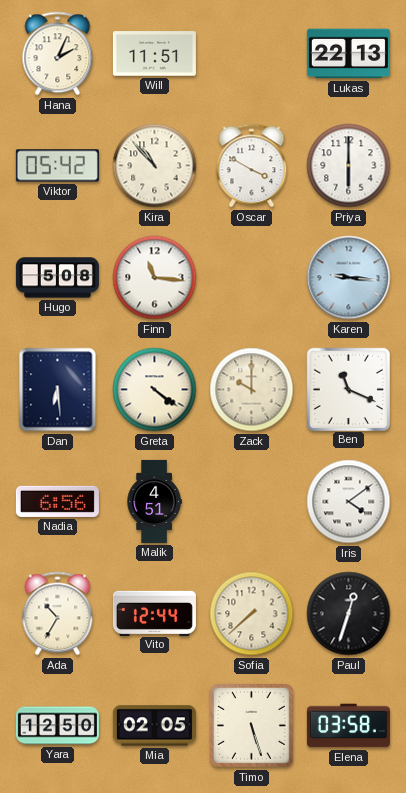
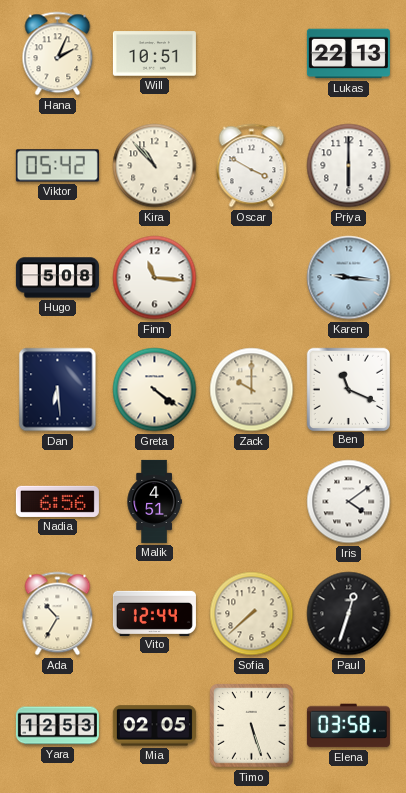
Will: 11:51 -> 10:51 (154, 54)
Yara: 12:50 -> 12:53 (57, 726)
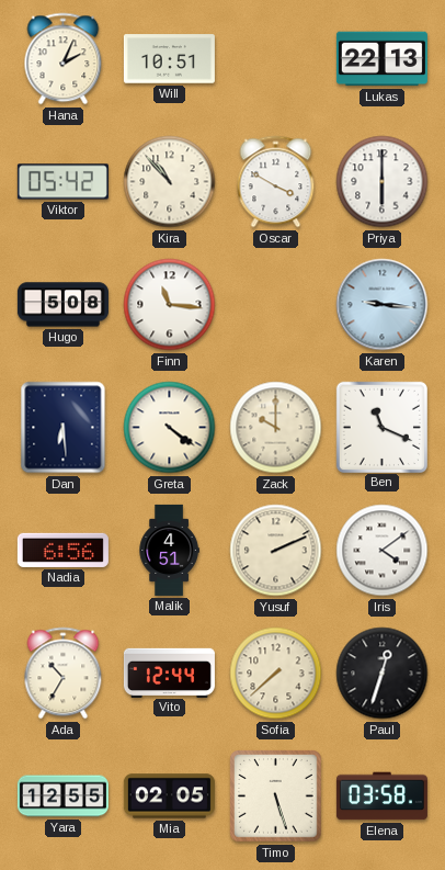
Yusuf: none -> 2:11 (276, 551)
Yara: 12:53 -> 12:55 (62, 796)
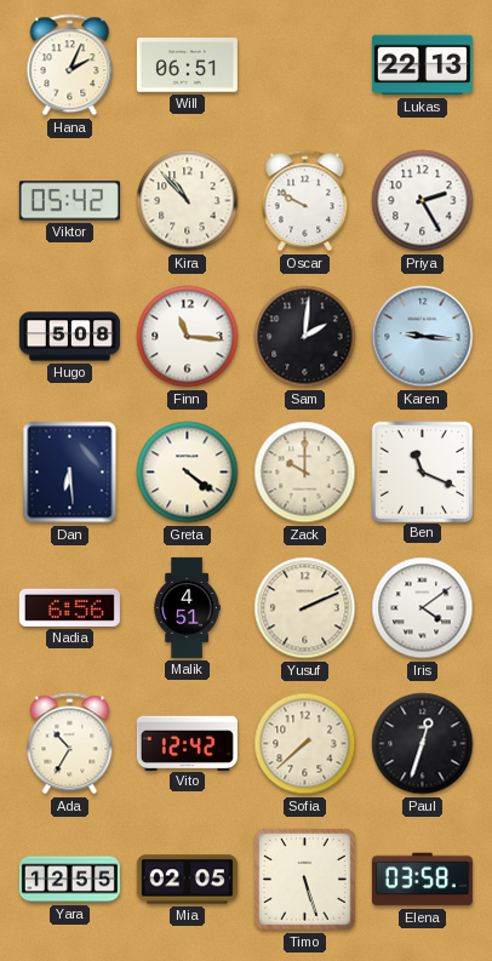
Will: 10:51 -> 06:51 (187, 65)
Oscar: 3:50 -> 9:50 (305, 201)
Priya: 6:00 -> 2:25 (423, 201)
Sam: none -> 2:01 (305, 337)
Vito: 12:44 -> 12:42 (187, 743)
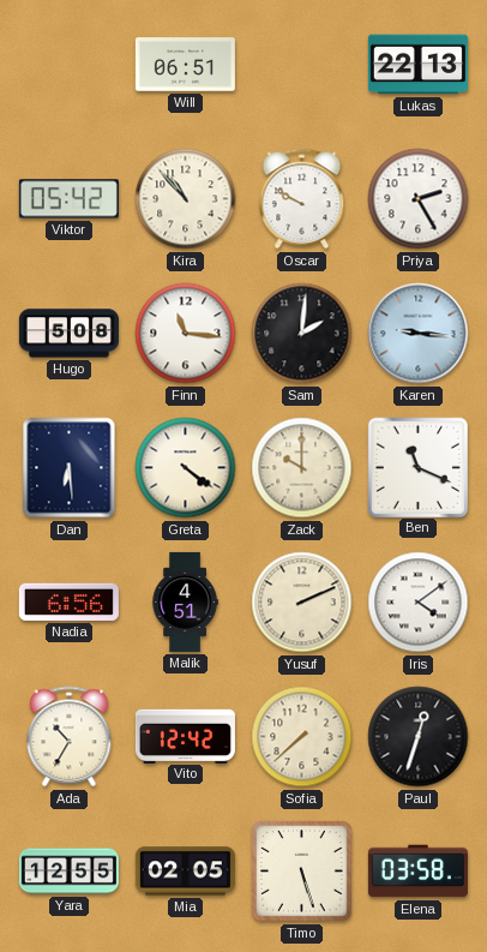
Hana: 2:04 -> none (70, 65)
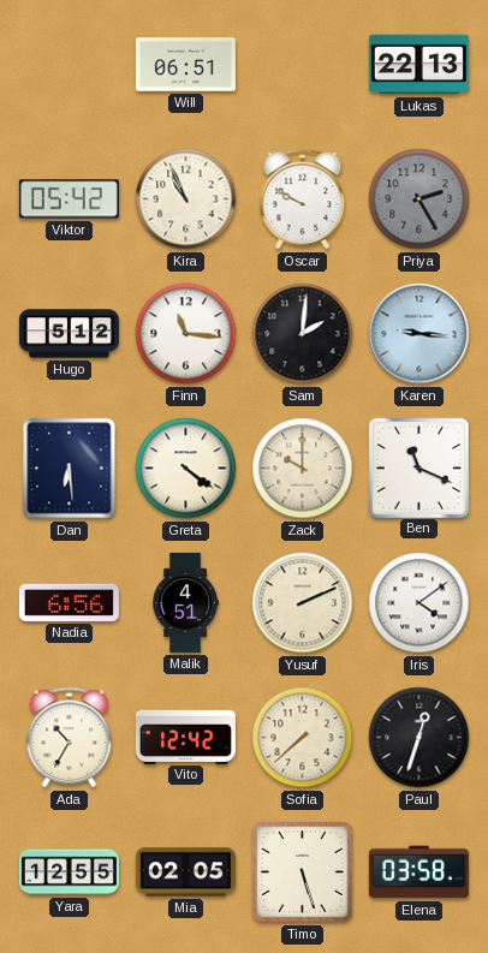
Kira: 10:53 -> 10:56 (186, 199)
Priya dial: white -> grey (419, 199)
Hugo: 5:08 -> 5:12 (69, 334)
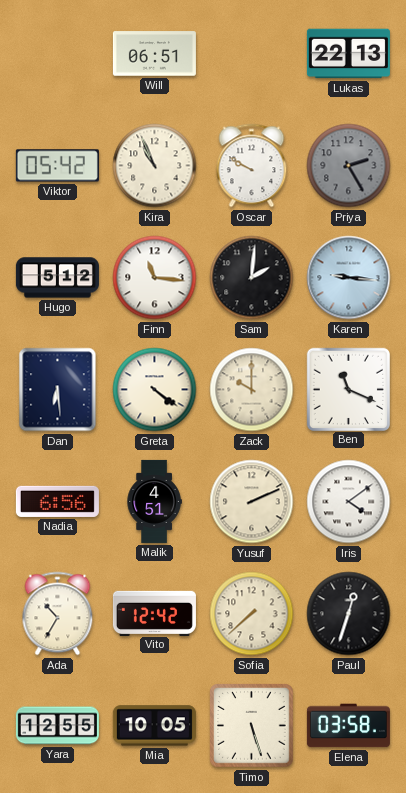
Mia: 02:05 -> 10:05 (154, 726)
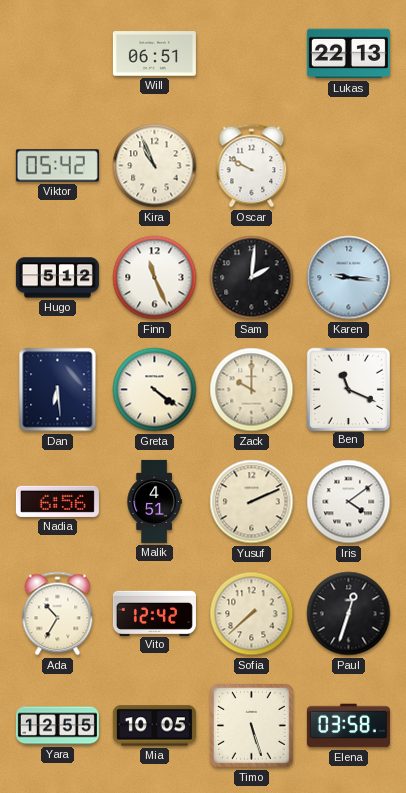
Priya: 2:25 -> none (349, 166)
Finn: 11:16 -> 11:26 (155, 278)
